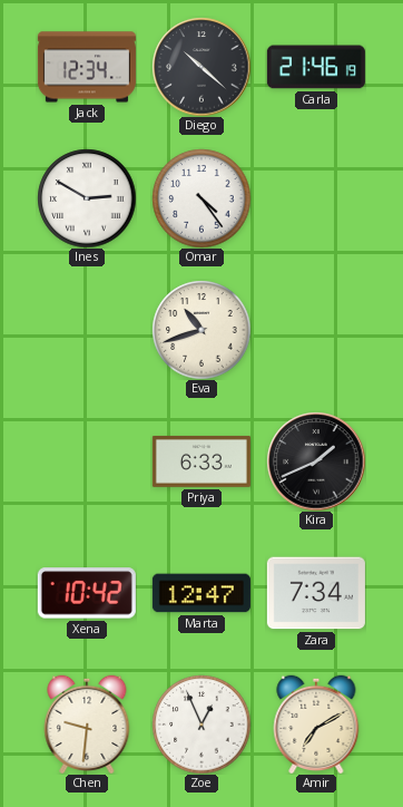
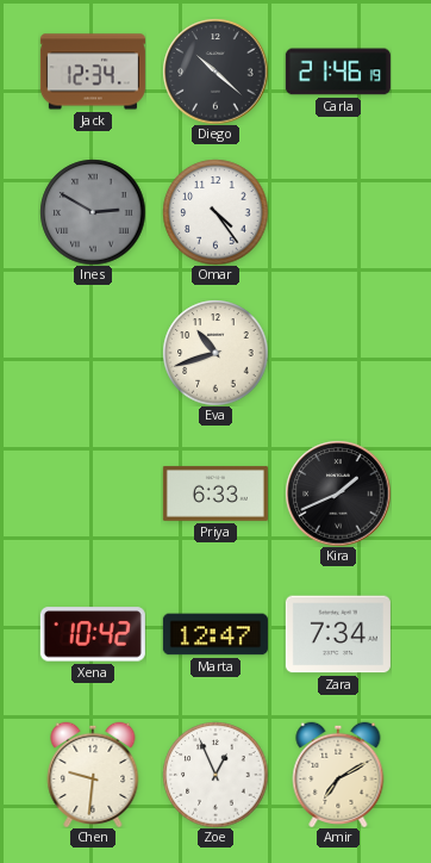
Ines dial: white -> grey (93, 212)
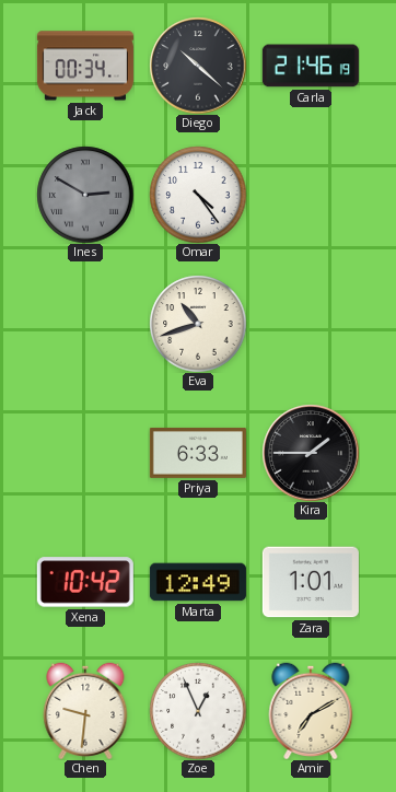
Jack: 12:34 -> 00:34 (85, 66)
Kira: 1:41 -> 1:45 (311, 453)
Marta: 12:47 -> 12:49 (198, 582)
Zara: 7:34 -> 1:01 (311, 582)
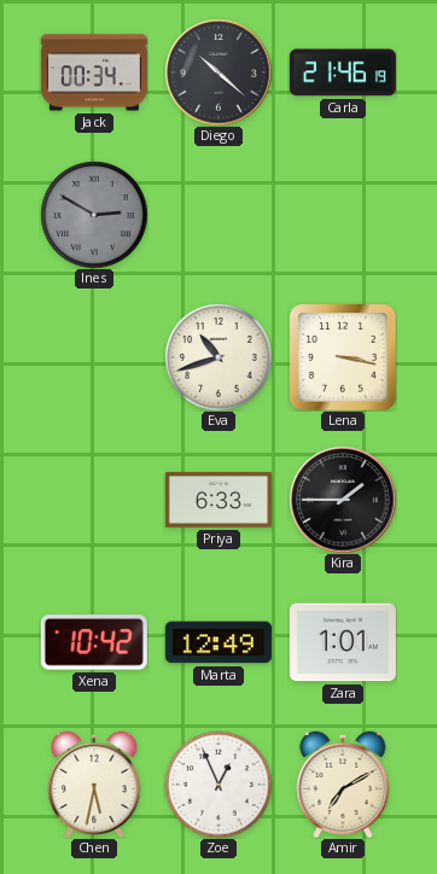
Omar: 4:24 -> none (198, 195)
Lena: none -> 3:17 (343, 357)
Chen: 9:31 -> 5:32 (94, 785)
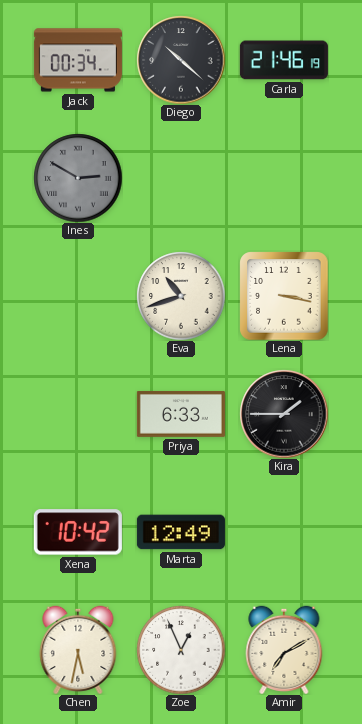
Zara: 1:01 -> none (343, 642)
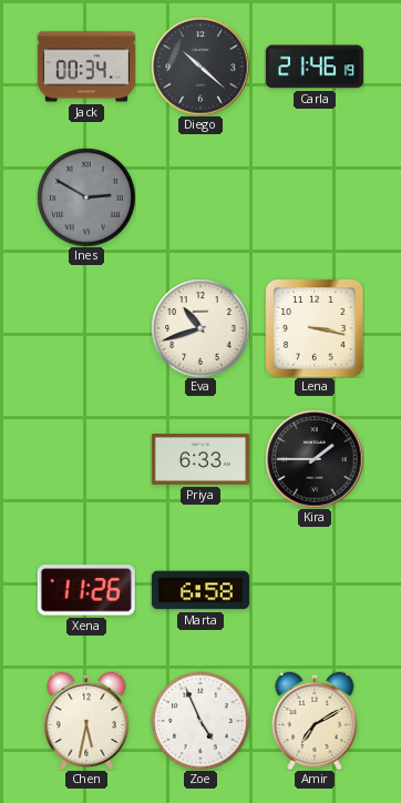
Xena: 10:42 -> 11:26 (86, 590)
Marta: 12:49 -> 6:58 (200, 590)
Zoe: 12:56 -> 4:56 (200, 721)
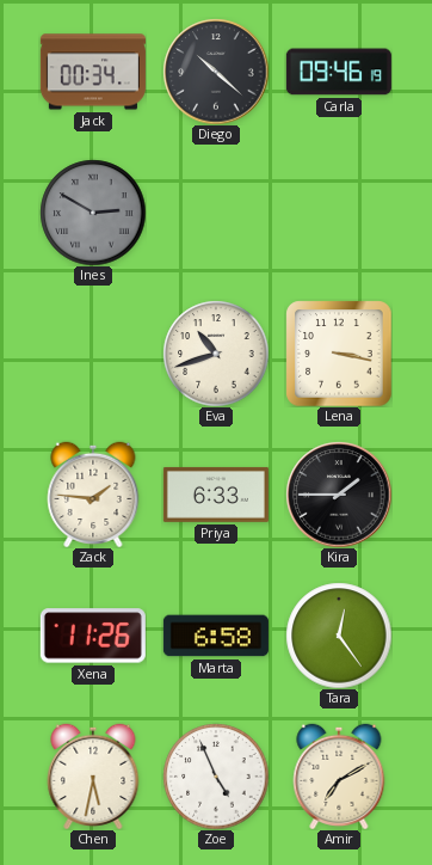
Carla: 21:46 -> 09:46 (339, 72)
Zack: none -> 1:46 (93, 495)
Tara: none -> 12:24 (339, 636)
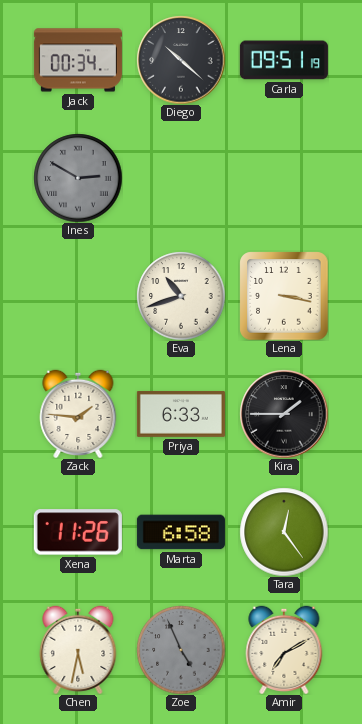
Carla: 09:46 -> 09:51 (284, 60)
Zoe dial: white -> grey (181, 650)
